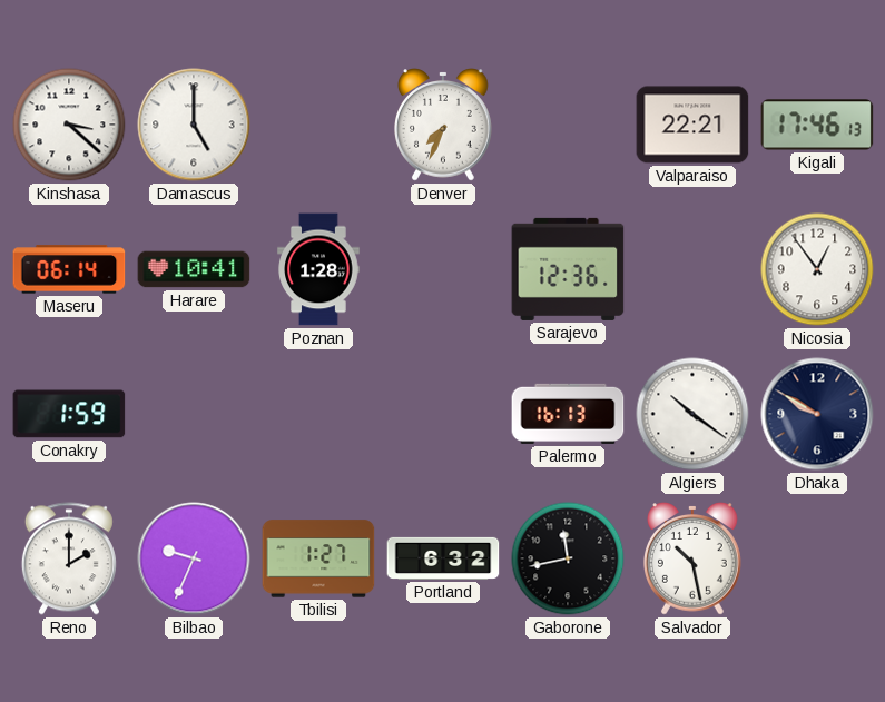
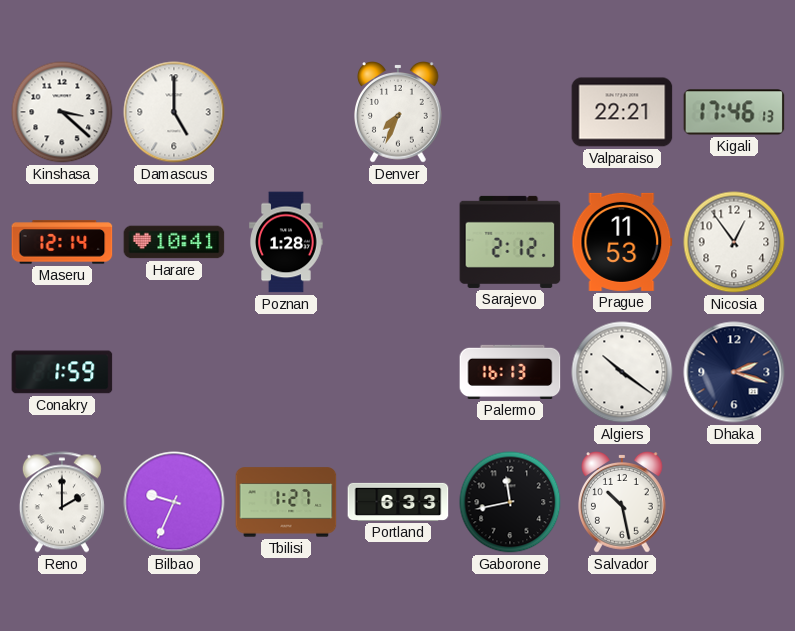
Maseru: 06:14 -> 12:14 (62, 242)
Sarajevo: 12:36 -> 2:12 (510, 242)
Prague: none -> 11:53 (622, 242)
Dhaka: 9:50 -> 2:18 (734, 372)
Portland: 6:32 -> 6:33 (398, 502)
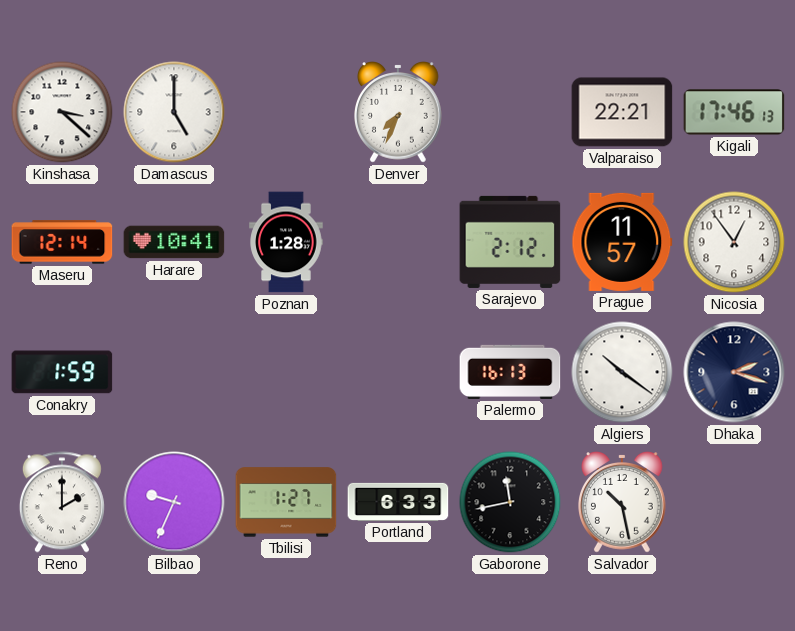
Prague: 11:53 -> 11:57 (622, 242)
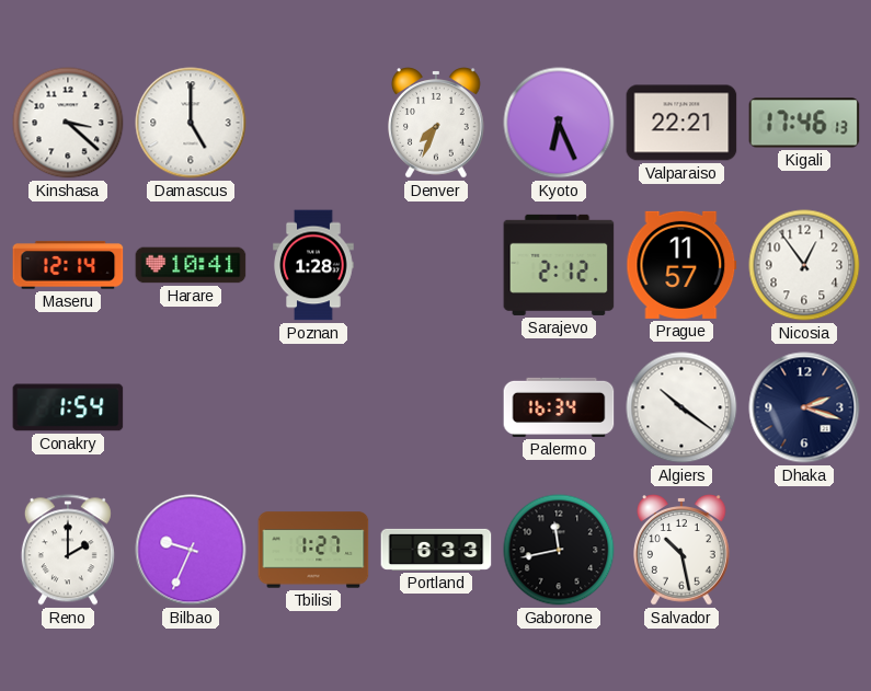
Kyoto: none -> 6:26 (559, 123)
Conakry: 1:59 -> 1:54 (68, 407)
Palermo: 16:13 -> 16:34 (559, 407)
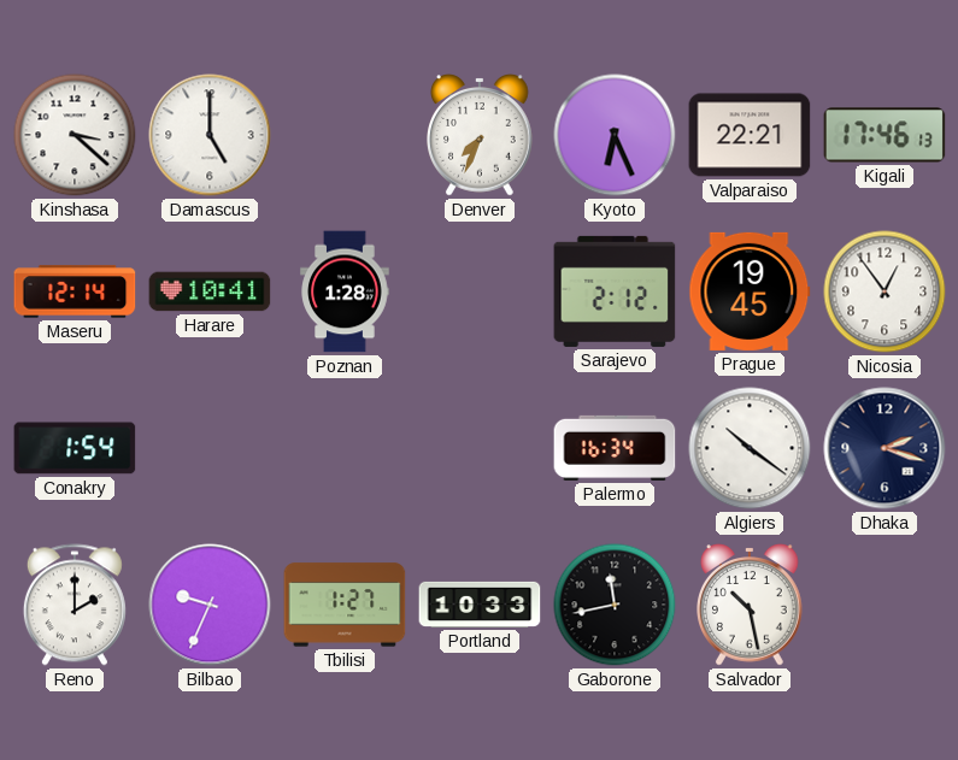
Prague: 11:57 -> 19:45 (750, 291)
Portland: 6:33 -> 10:33 (480, 605)
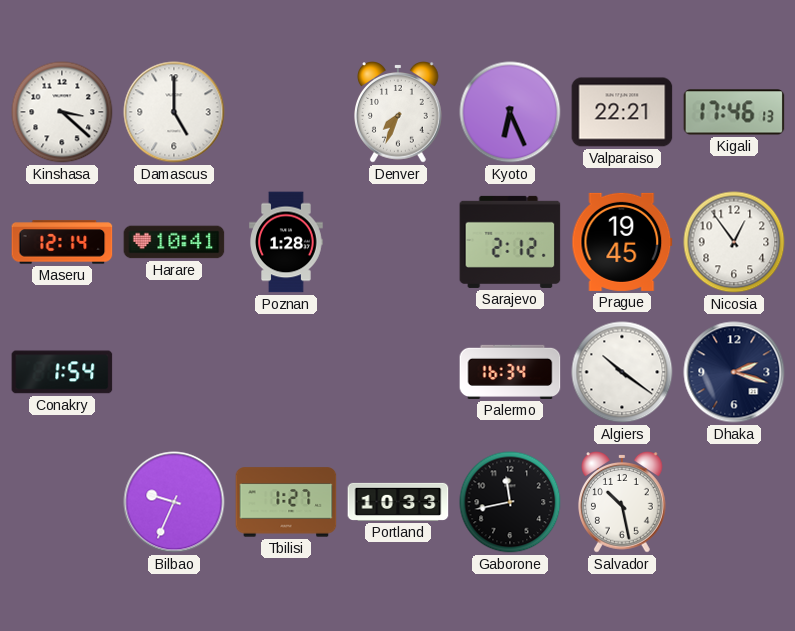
Reno: 2:00 -> none (75, 605)
